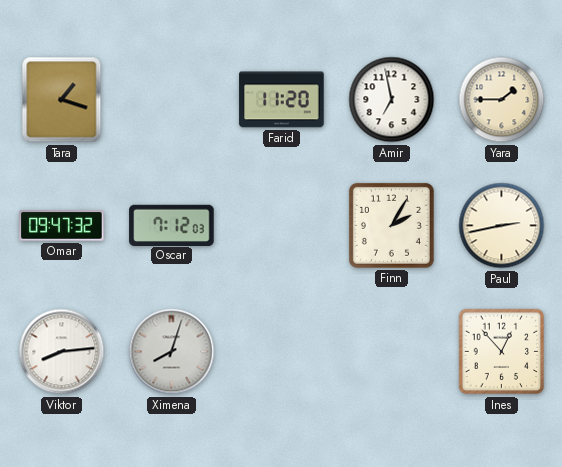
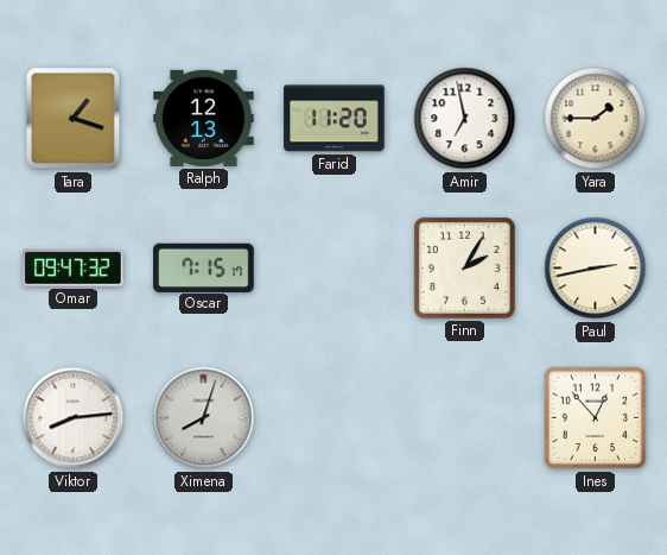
Ralph: none -> 12:13 (204, 118)
Oscar: 7:12 -> 7:15 (204, 267)
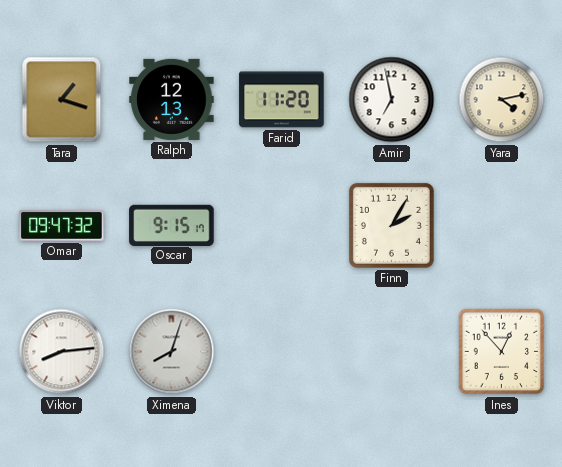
Yara: 1:45 -> 4:13 (502, 100)
Oscar: 7:15 -> 9:15 (172, 225)
Paul: 2:43 -> none (596, 269)
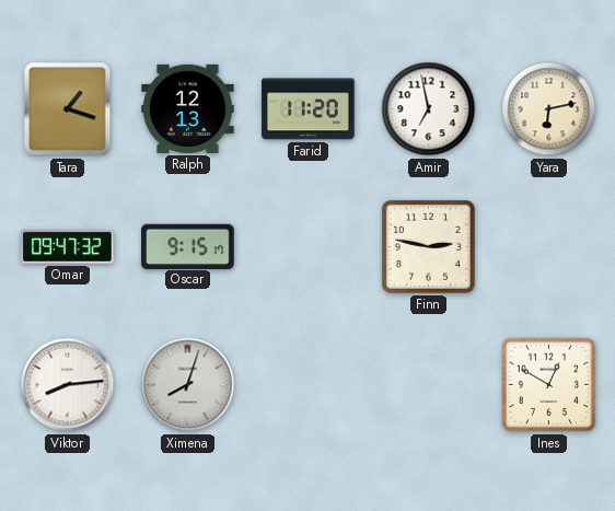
Yara: 4:13 -> 6:13 (549, 109)
Finn: 2:05 -> 2:47 (428, 246)
Ines: 12:53 -> 12:50 (549, 385)
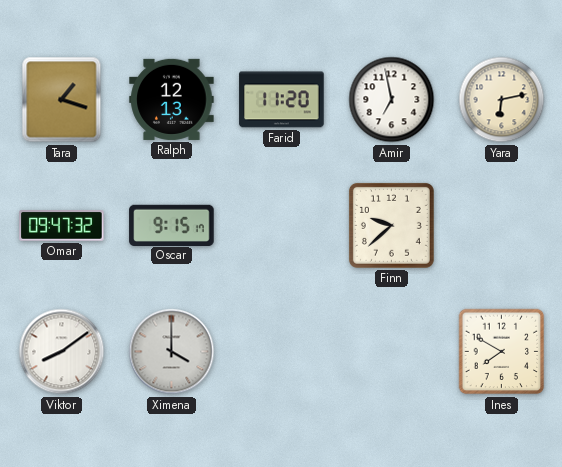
Finn: 2:47 -> 9:38 (391, 225)
Viktor: 8:14 -> 8:09 (62, 352)
Ximena: 8:03 -> 4:00 (172, 352)
Ines: 12:50 -> 7:50 (502, 352)
